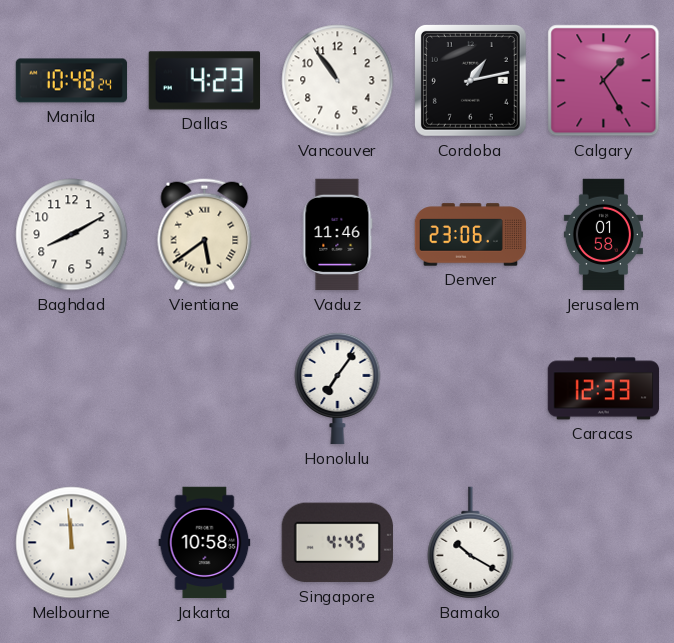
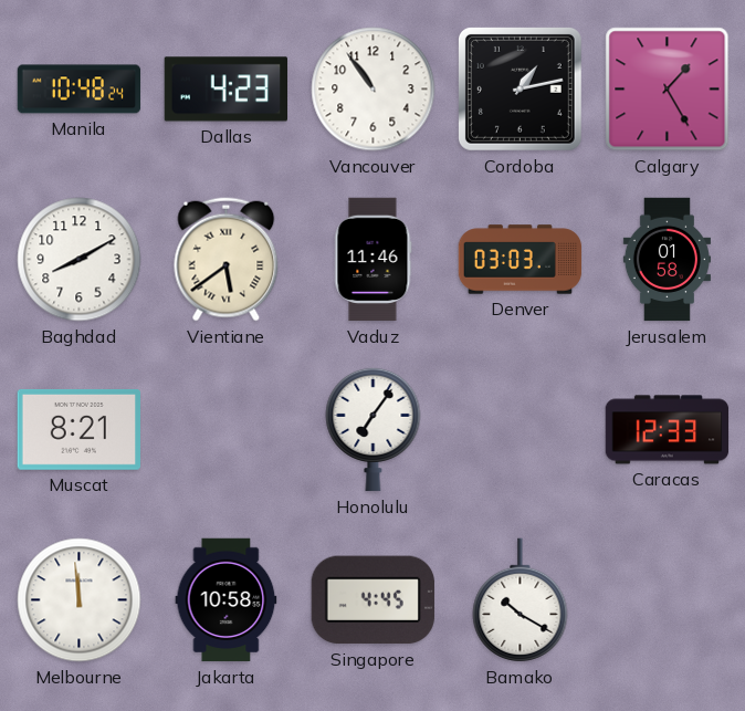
Denver: 23:06 -> 03:03 (521, 260)
Muscat: none -> 8:21 (78, 429)
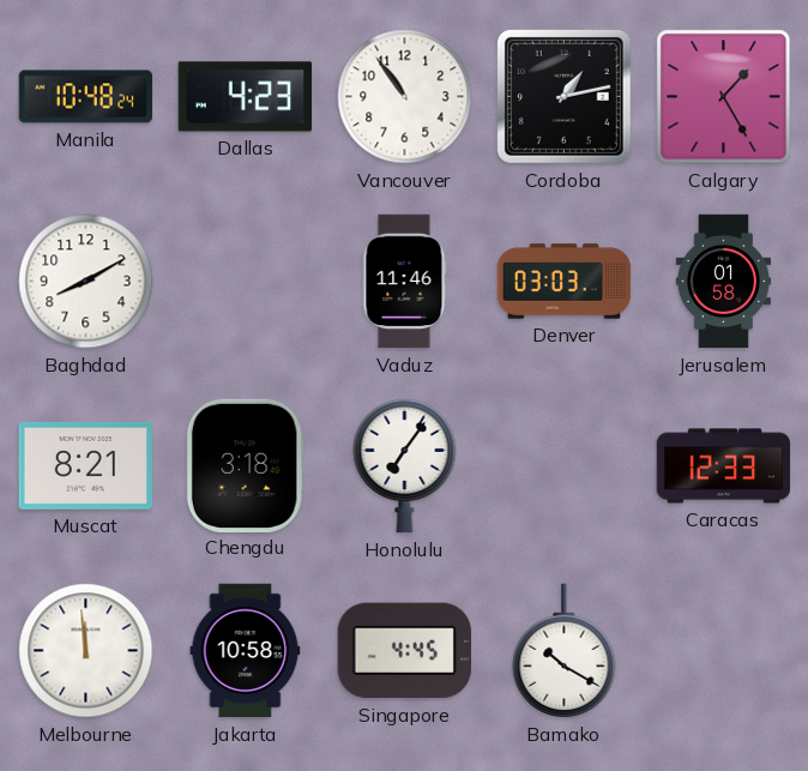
Vientiane: 5:39 -> none (227, 260)
Chengdu: none -> 3:18 (245, 465)
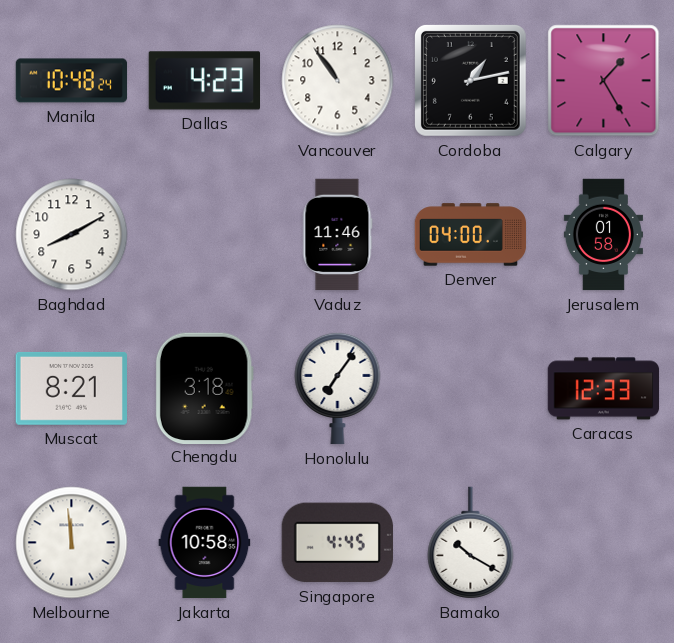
Denver: 03:03 -> 04:00 (471, 235)
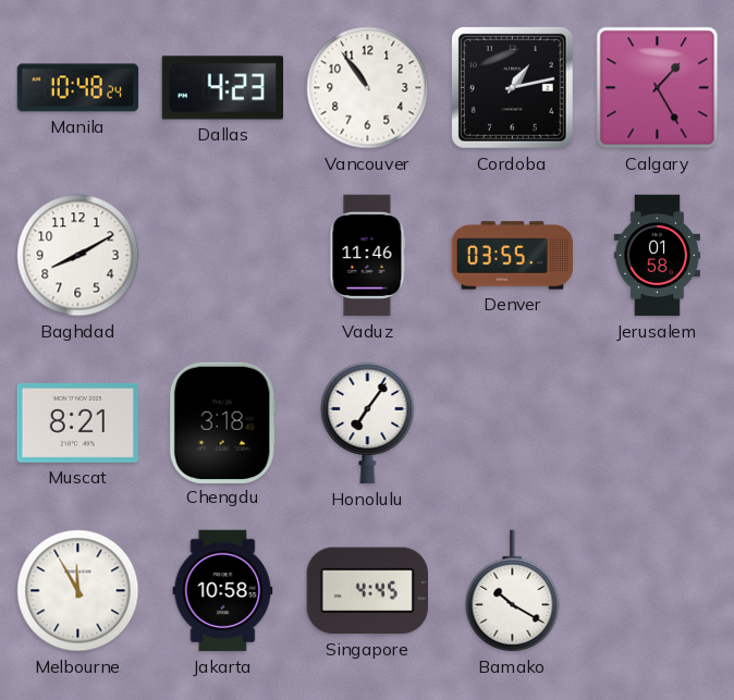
Denver: 04:00 -> 03:55 (513, 256)
Caracas: 12:33 -> none (604, 389)
Melbourne: 11:59 -> 11:55 (78, 591)
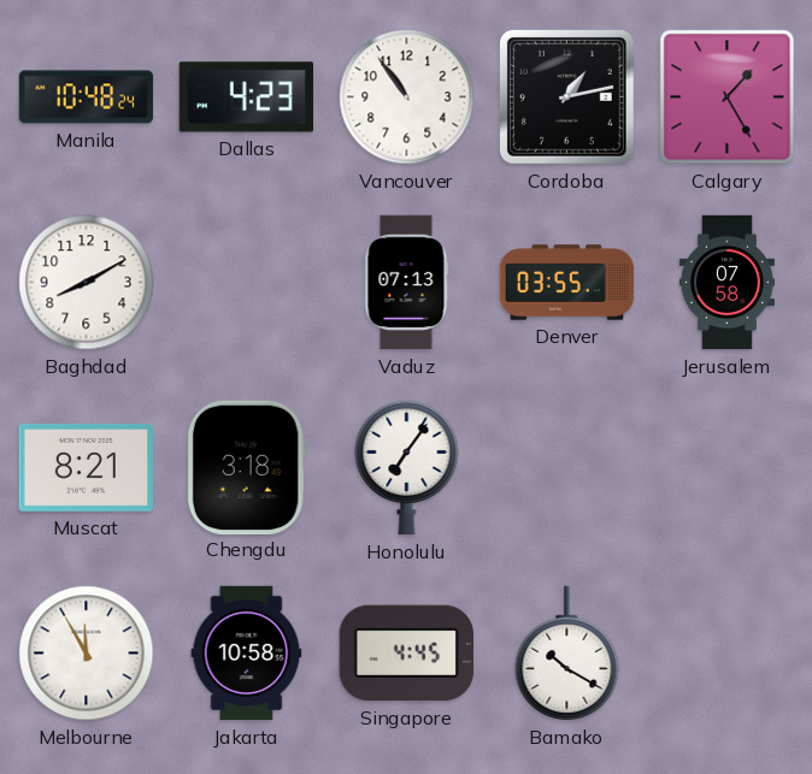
Vaduz: 11:46 -> 07:13 (407, 283)
Jerusalem: 01:58 -> 07:58 (726, 283)
